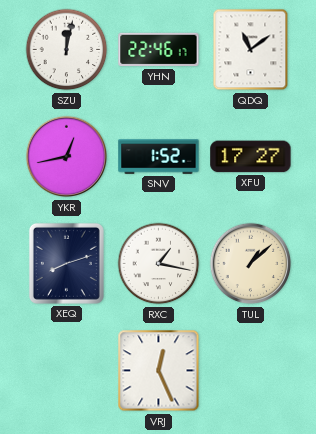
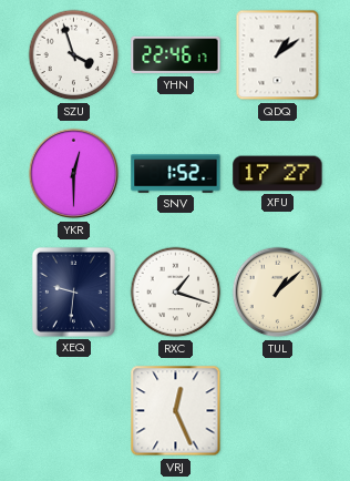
SZU: 12:02 -> 3:57 (74, 55)
QDQ: 11:09 -> 1:09 (278, 55)
YKR: 12:43 -> 12:30 (74, 174)
XEQ: 8:12 -> 9:31 (73, 291)
RXC: 1:17 -> 1:18 (176, 293)
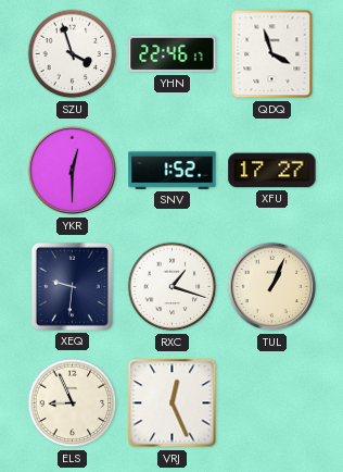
QDQ: 1:09 -> 3:57 (272, 54)
TUL: 1:08 -> 1:04 (272, 287)
ELS: none -> 8:56 (73, 403)
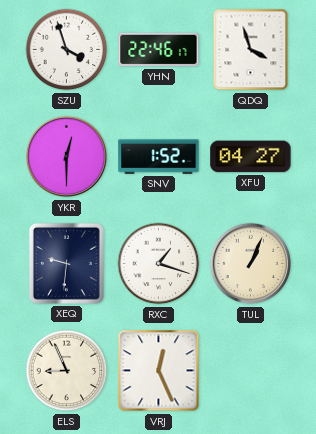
XFU: 17:27 -> 04:27 (251, 157)
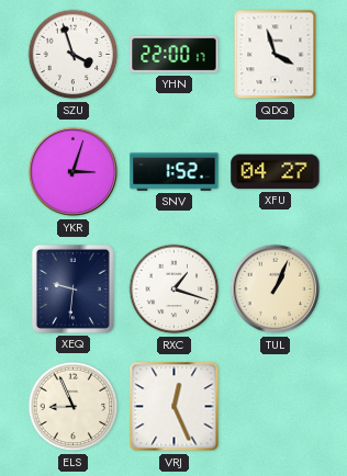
YHN: 22:46 -> 22:00 (175, 55)
YKR: 12:30 -> 3:03 (74, 172)
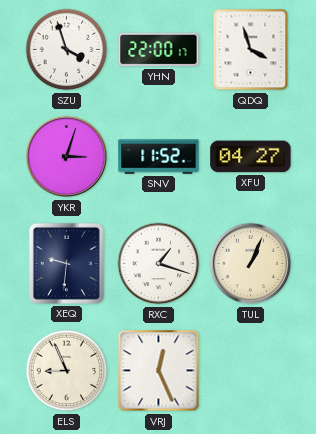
SNV: 1:52 -> 11:52 (159, 157)
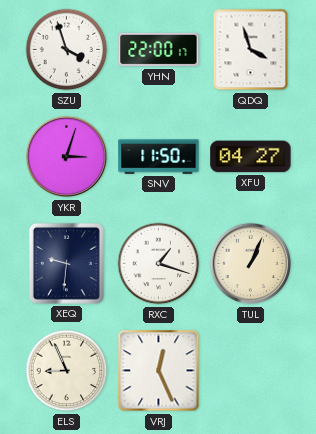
SNV: 11:52 -> 11:50 (159, 157)
